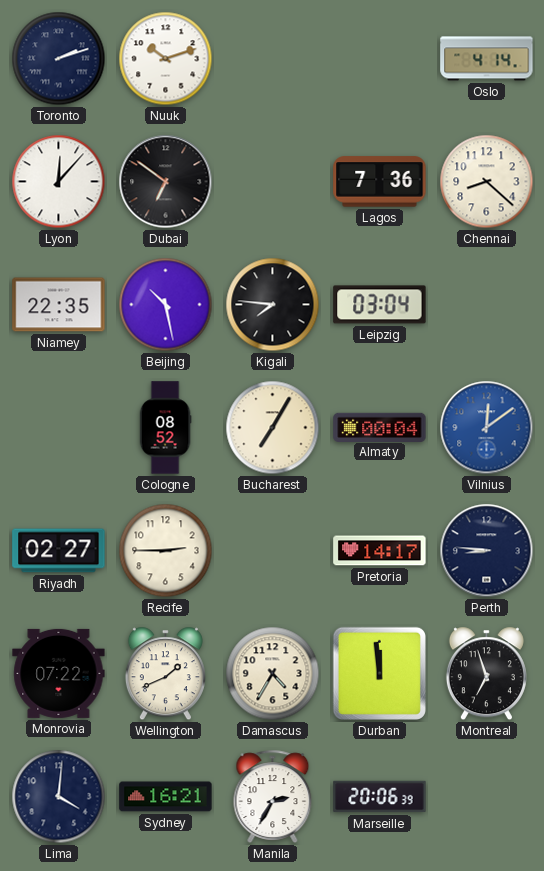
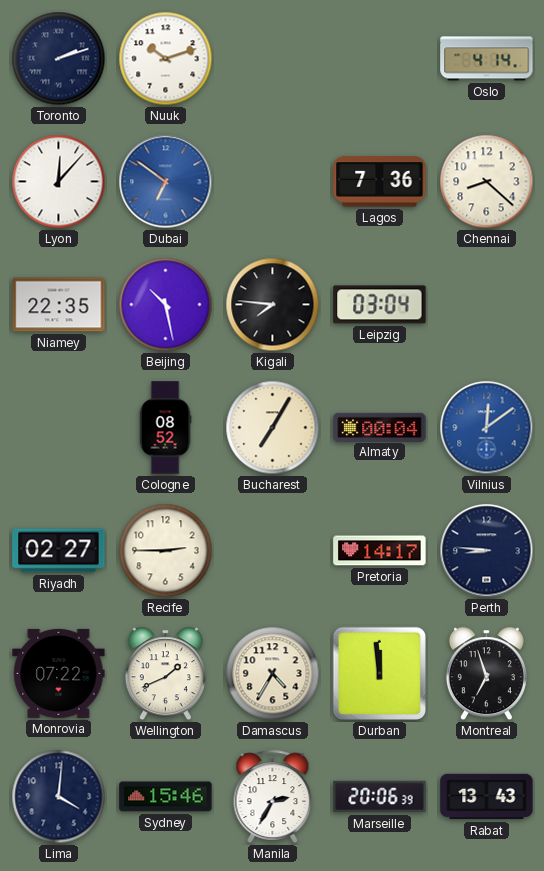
Dubai dial: black -> blue (166, 182)
Sydney: 16:21 -> 15:46 (166, 797)
Rabat: none -> 13:43 (487, 797)
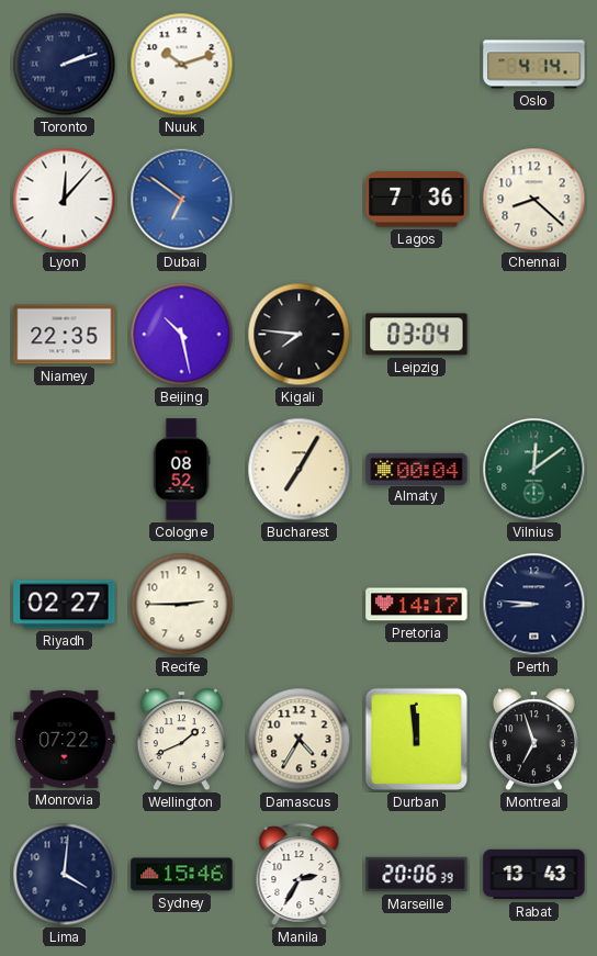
Vilnius dial: blue -> green (534, 470)
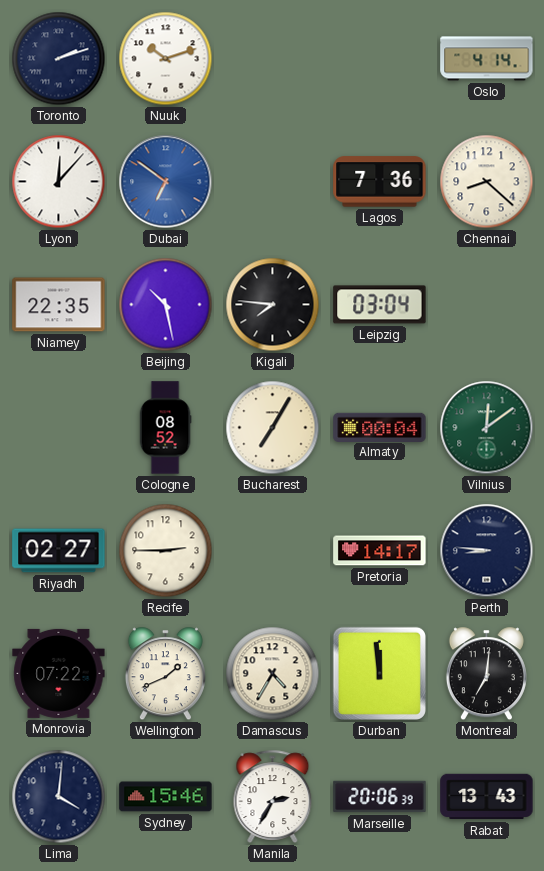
Montreal: 6:57 -> 7:01 (486, 674)
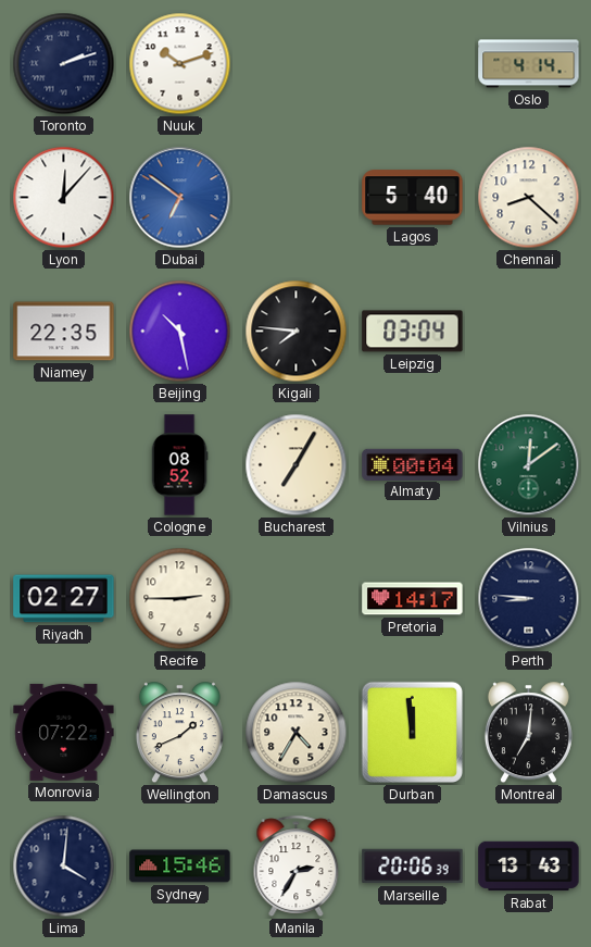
Lagos: 7:36 -> 5:40 (413, 198)
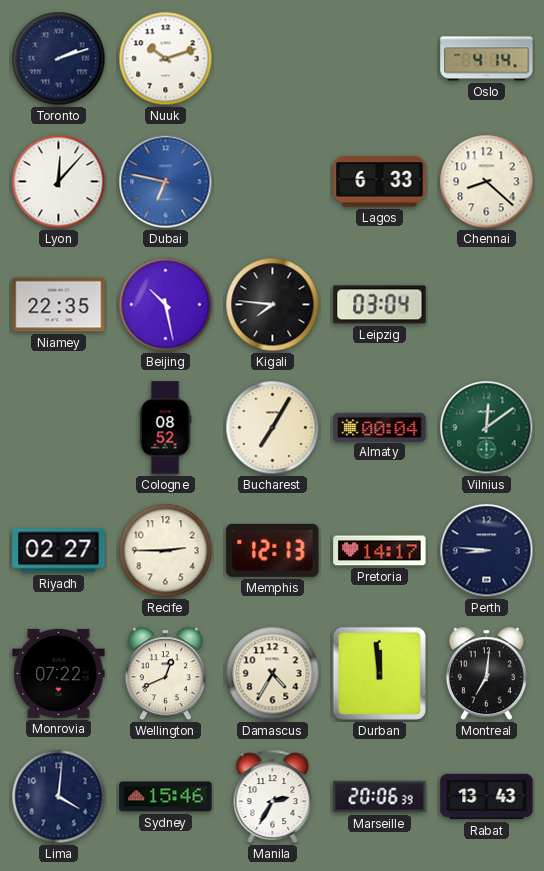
Dubai: 6:51 -> 6:47 (166, 182)
Lagos: 5:40 -> 6:33 (380, 182)
Memphis: none -> 12:13 (273, 550)
Wellington: 1:41 -> 12:41 (165, 674)
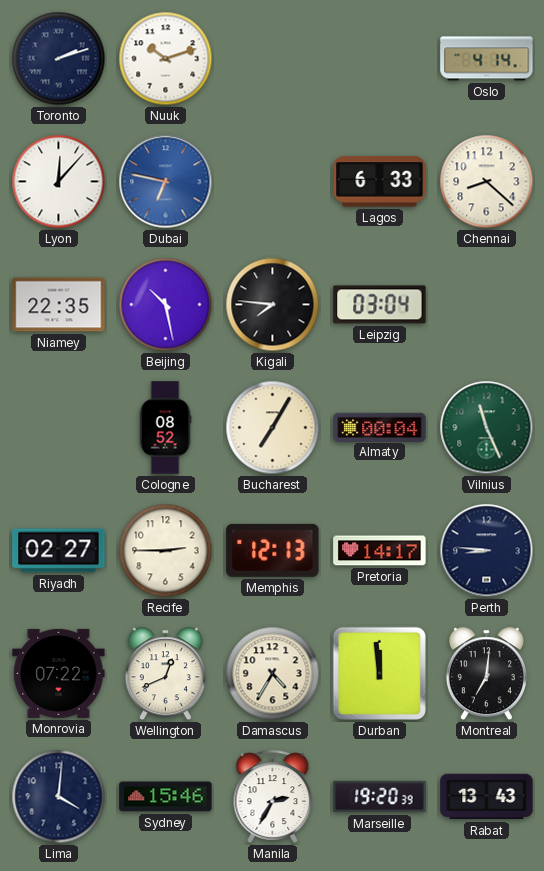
Vilnius: 12:09 -> 11:26 (487, 428)
Marseille: 20:06 -> 19:20 (380, 797)
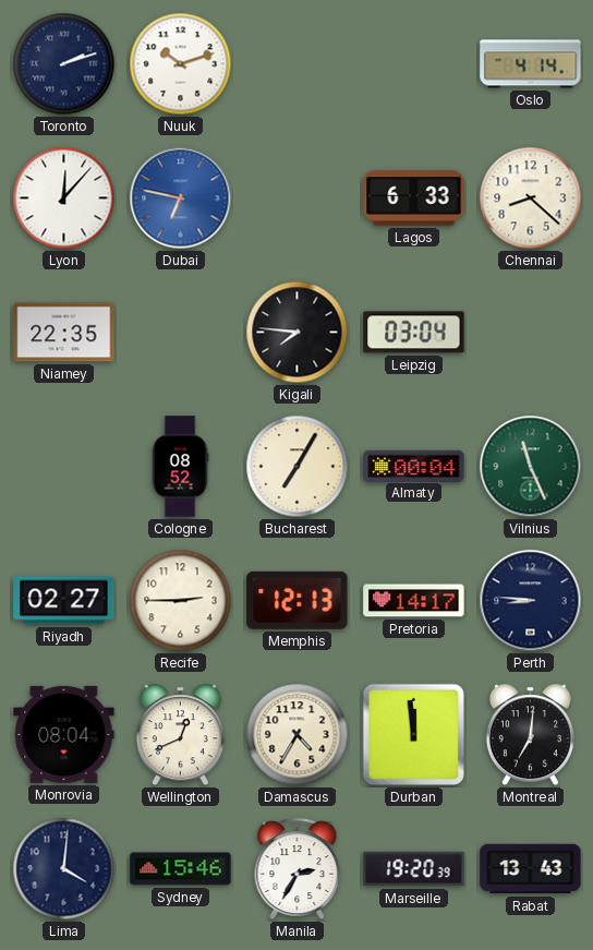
Beijing: 10:28 -> none (166, 305)
Monrovia: 07:22 -> 08:04 (64, 734)
